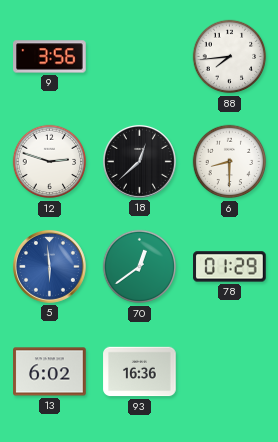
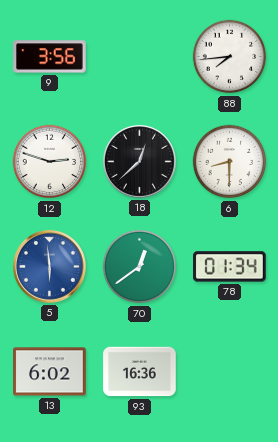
78: 01:29 -> 01:34 (230, 267)
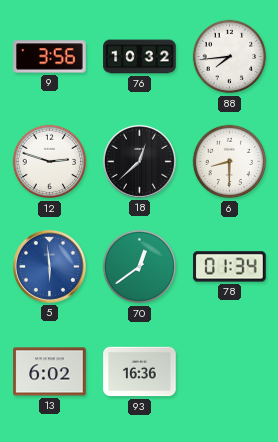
76: none -> 10:32 (140, 57)
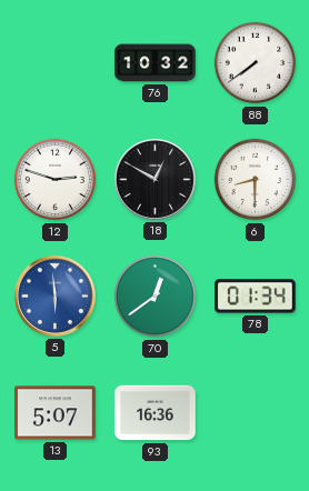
9: 3:56 -> none (50, 57)
88: 7:44 -> 7:39 (256, 63)
18: 12:38 -> 12:50 (154, 179)
13: 6:02 -> 5:07 (56, 413)
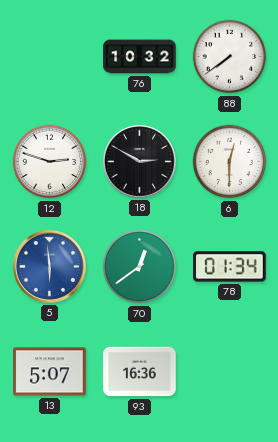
18: 12:50 -> 2:50 (139, 161)
6: 8:30 -> 12:30 (230, 162)
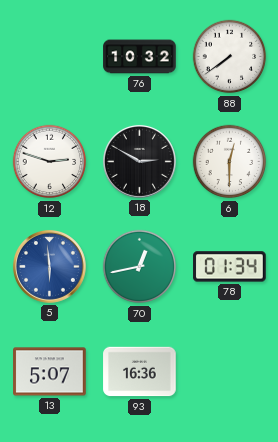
70: 12:39 -> 12:43 (140, 267)
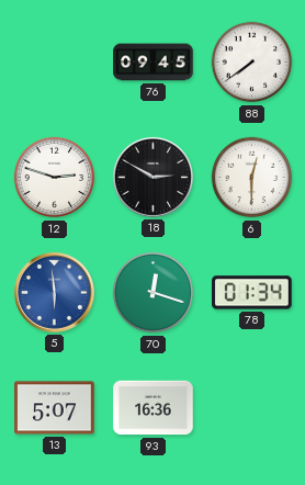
76: 10:32 -> 09:45 (154, 63)
70: 12:43 -> 12:18 (154, 293)
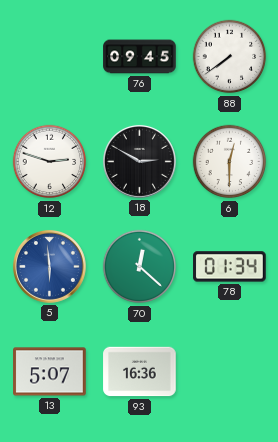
70: 12:18 -> 12:22 (140, 267)
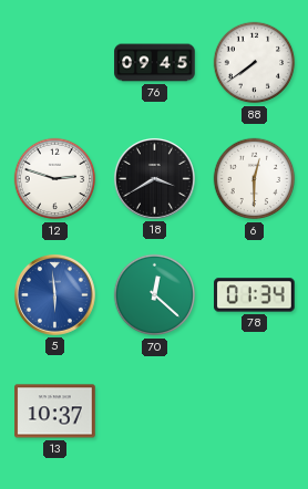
18: 2:50 -> 3:40 (154, 178)
13: 5:07 -> 10:37 (55, 412)
93: 16:36 -> none (140, 372)
